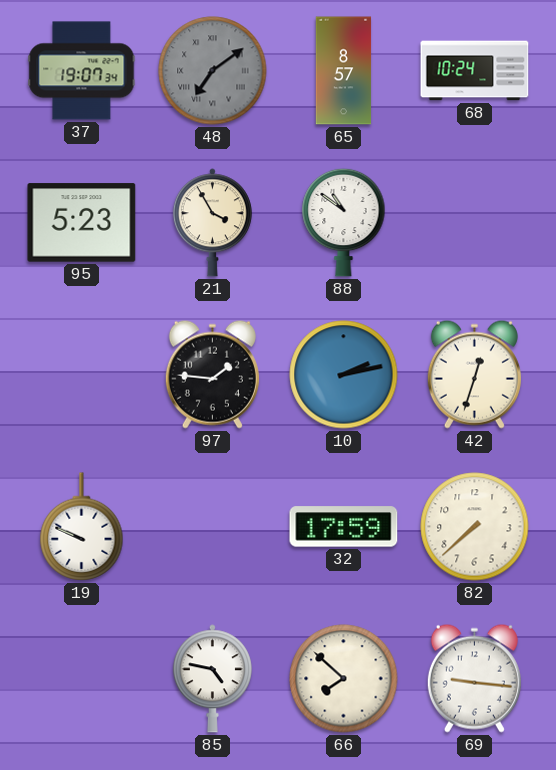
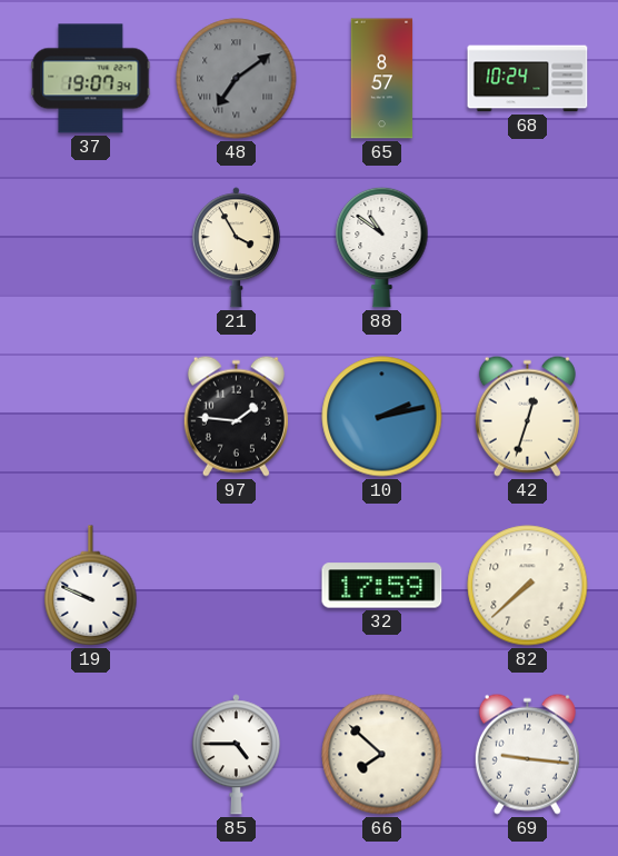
95: 5:23 -> none (82, 223)
85: 4:47 -> 4:45 (236, 755)
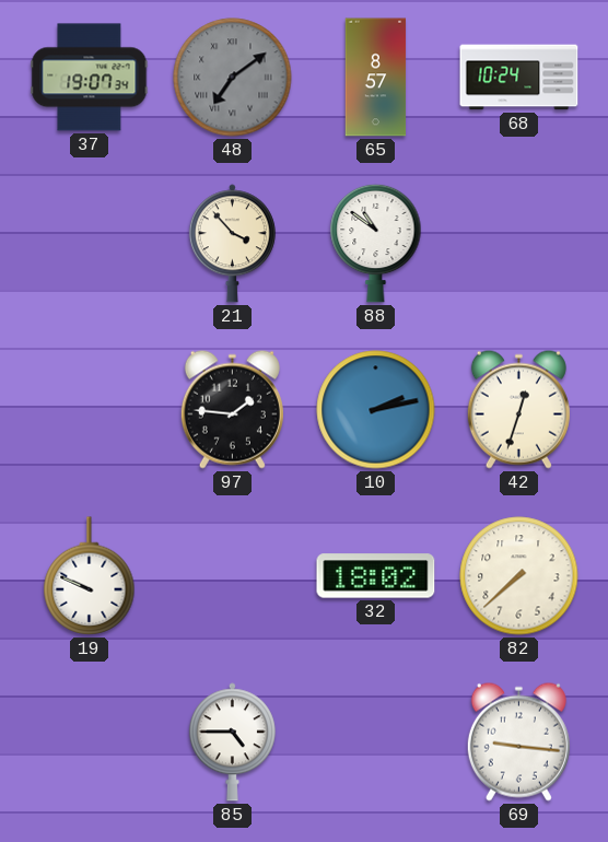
21: 3:55 -> 3:53 (232, 244)
32: 17:59 -> 18:02 (376, 576)
66: 7:52 -> none (382, 755)
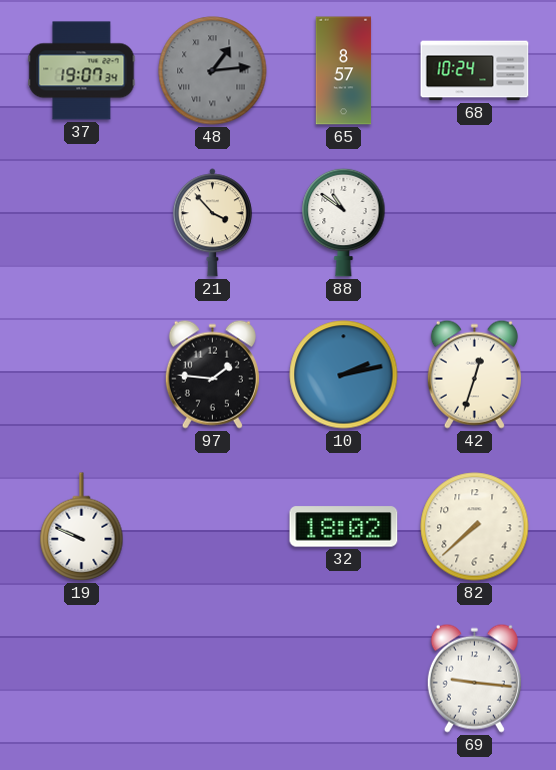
48: 7:09 -> 1:14 (213, 71)
85: 4:45 -> none (232, 742)
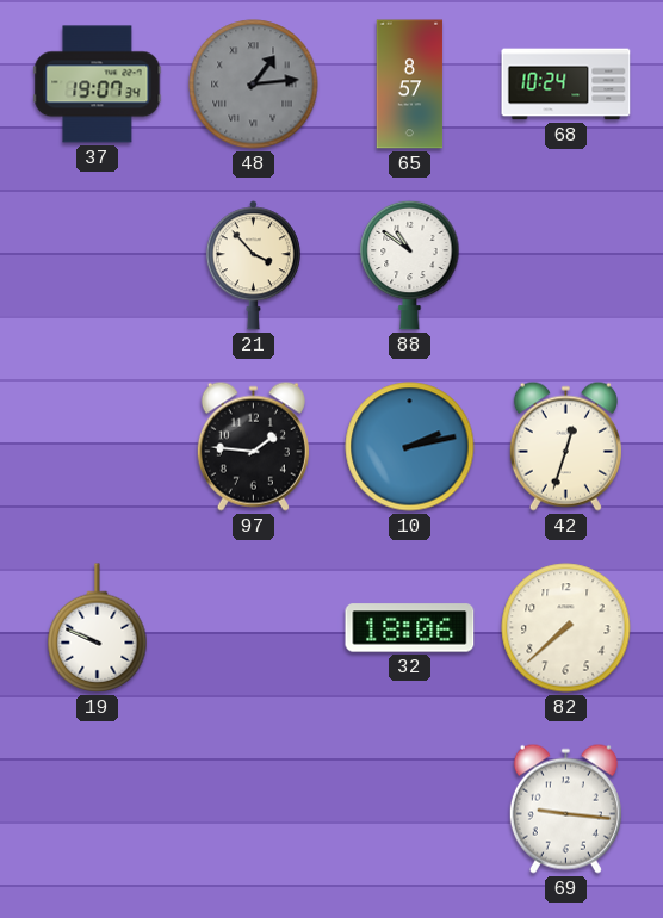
32: 18:02 -> 18:06 (410, 628)
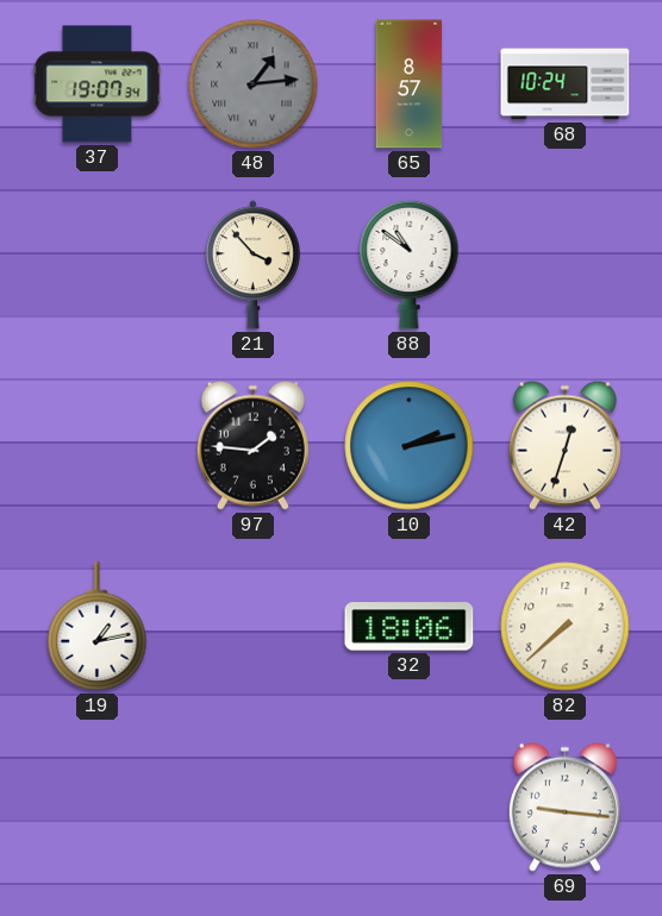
19: 9:49 -> 1:13 (98, 627)
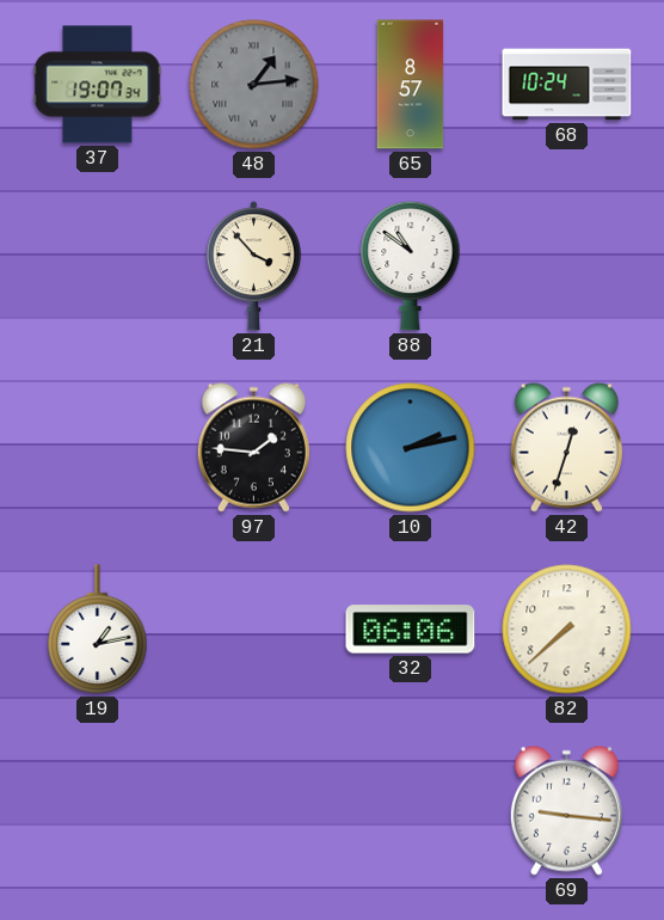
32: 18:06 -> 06:06 (411, 630)
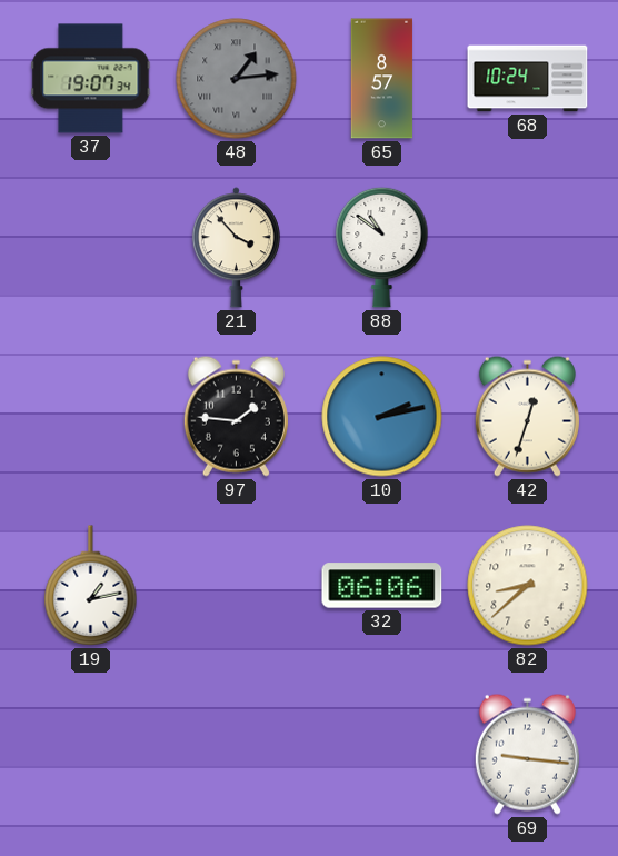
82: 7:38 -> 8:38 (528, 586)
